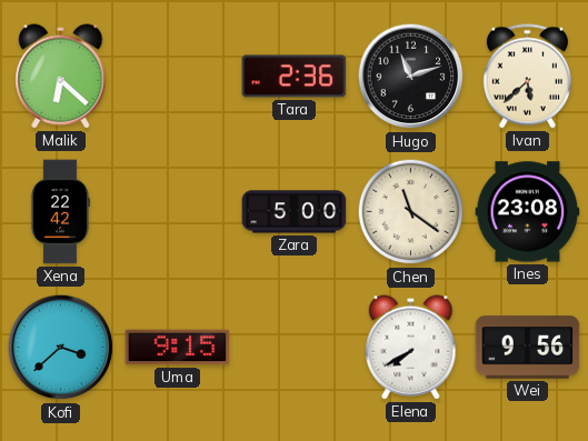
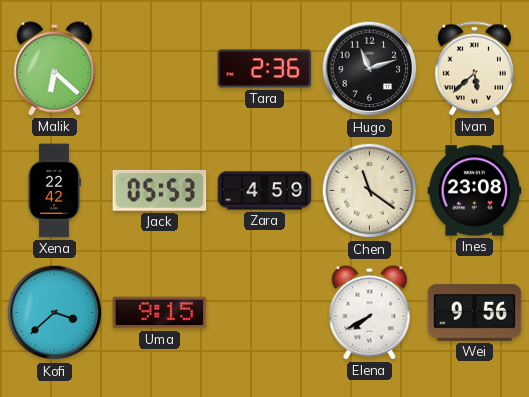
Jack: none -> 05:53 (160, 190)
Zara: 5:00 -> 4:59 (265, 191)
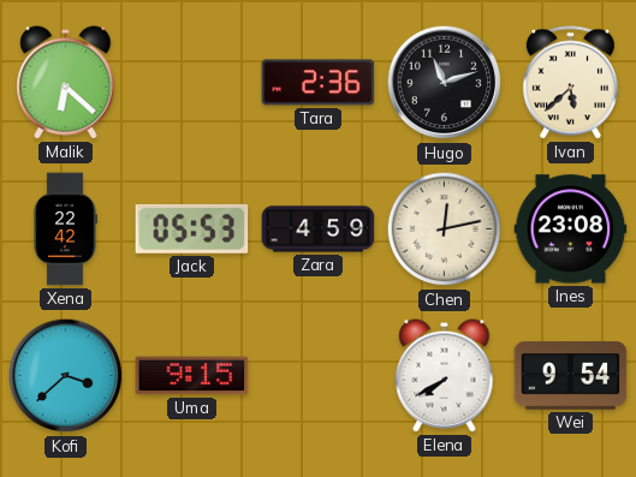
Chen: 11:21 -> 12:13 (445, 229)
Wei: 9:56 -> 9:54 (571, 376)
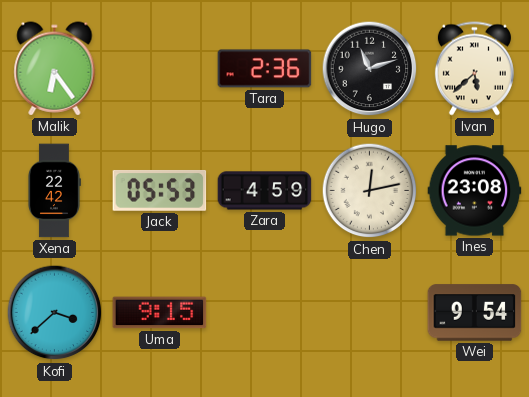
Malik: 6:22 -> 6:24 (55, 69)
Elena: 7:40 -> none (445, 376)
